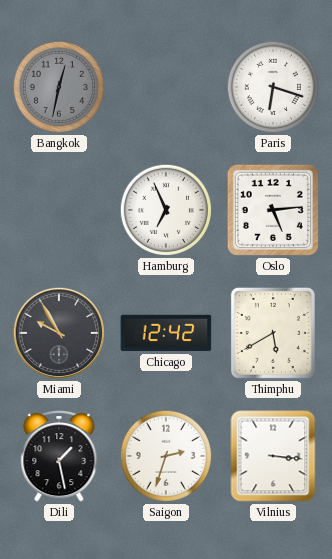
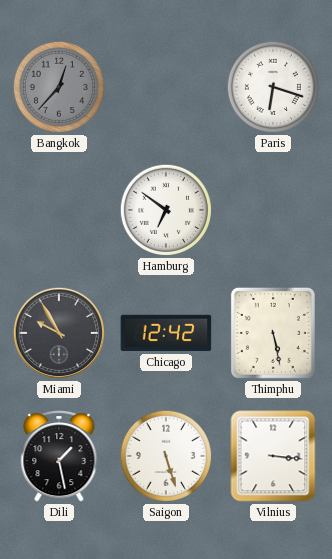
Bangkok: 12:32 -> 12:37 (59, 87)
Hamburg: 6:56 -> 6:51 (166, 210)
Oslo: 5:14 -> none (273, 210)
Thimphu: 5:40 -> 5:28 (273, 333)
Saigon: 2:33 -> 5:27 (166, 456)
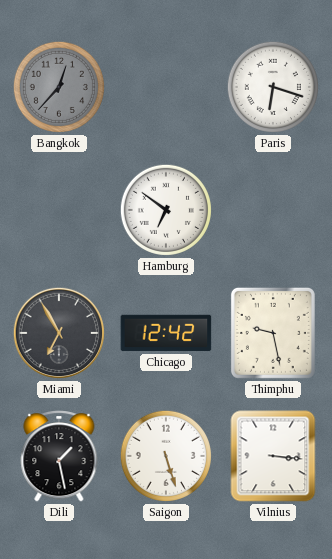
Miami: 9:55 -> 6:55 (59, 333)
Thimphu: 5:28 -> 9:28 (273, 333)
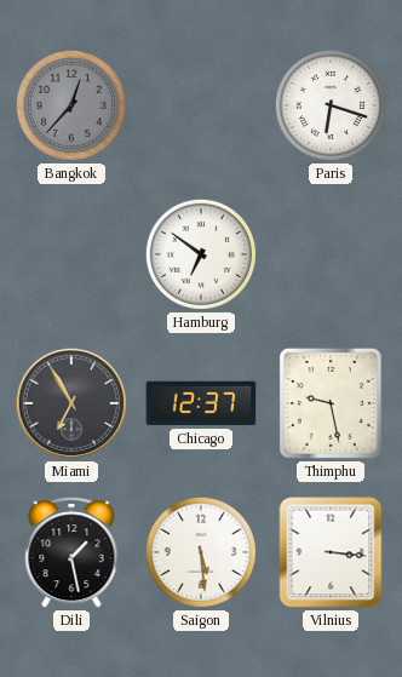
Chicago: 12:42 -> 12:37 (201, 403)
Saigon: 5:27 -> 5:29 (201, 552)
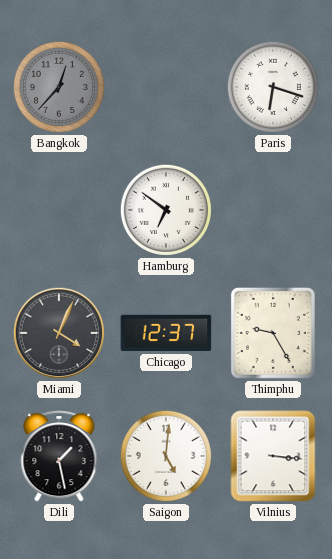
Miami: 6:55 -> 4:04 (59, 333)
Thimphu: 9:28 -> 9:25 (273, 333)
Saigon: 5:29 -> 5:01 (166, 456)
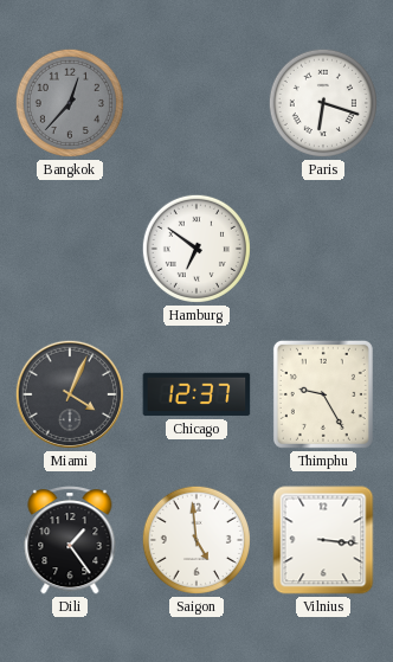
Dili: 1:28 -> 1:24 (70, 540)
Saigon: 5:01 -> 4:59 (196, 540)
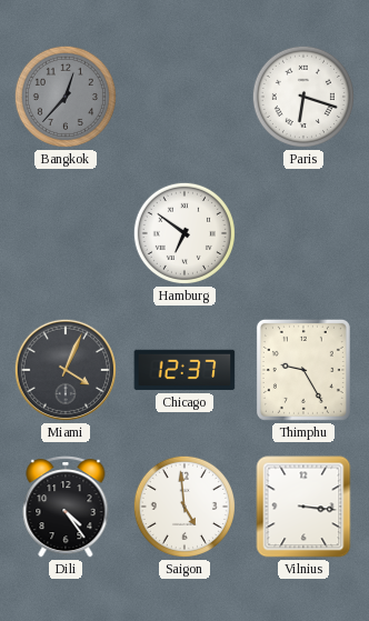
Dili: 1:24 -> 4:24 (66, 507)
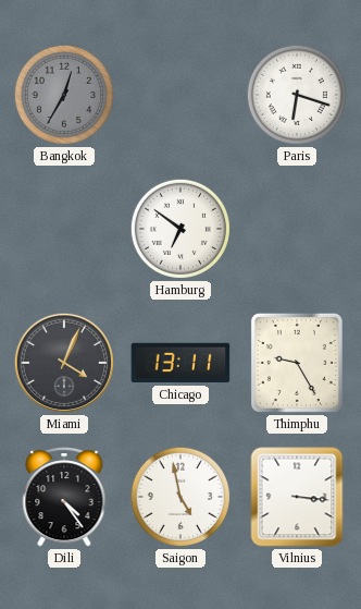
Bangkok: 12:37 -> 12:35 (64, 95)
Chicago: 12:37 -> 13:11 (180, 363)
Saigon: 4:59 -> 4:58 (180, 497)
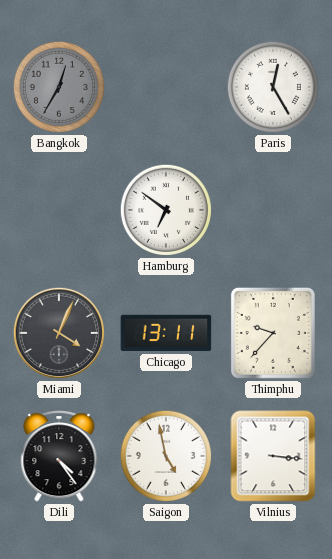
Paris: 6:18 -> 12:25 (273, 87)
Thimphu: 9:25 -> 9:37 (273, 333)
